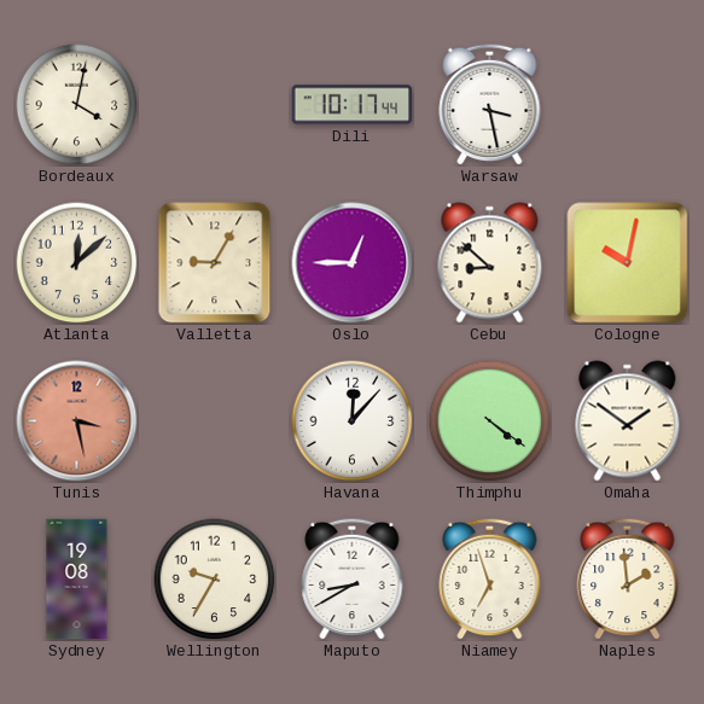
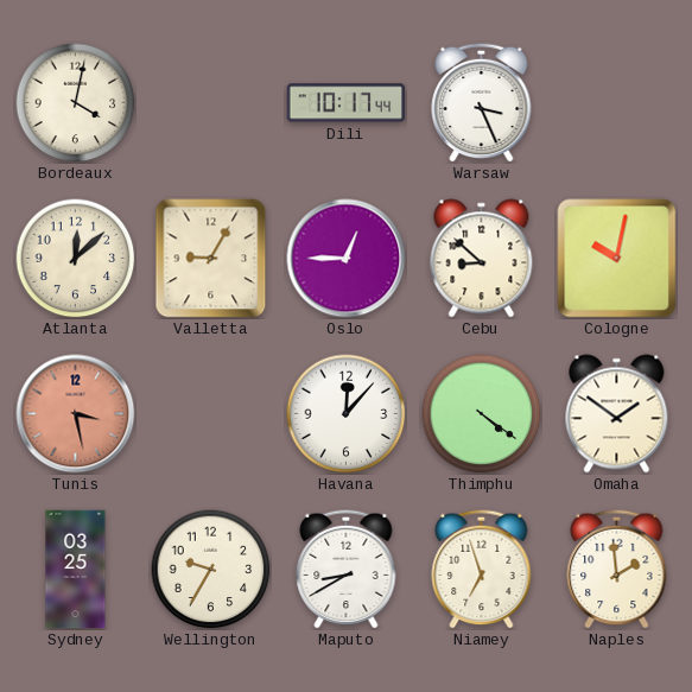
Warsaw: 3:28 -> 3:26 (482, 102)
Sydney: 19:08 -> 03:25 (76, 570)
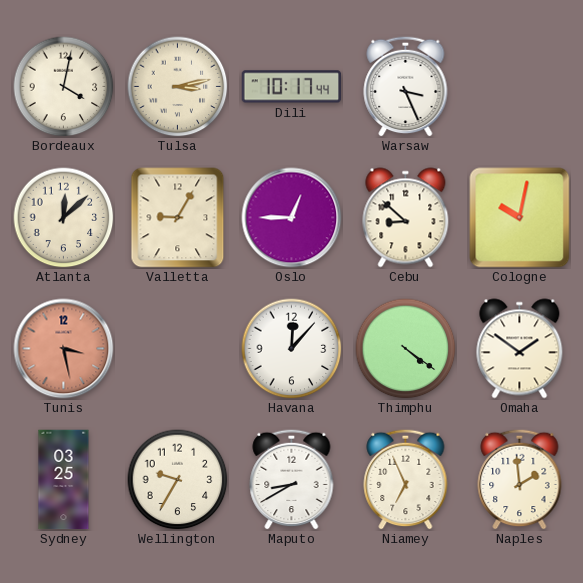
Tulsa: none -> 3:13 (178, 87)
Niamey: 6:57 -> 6:56 (406, 479)
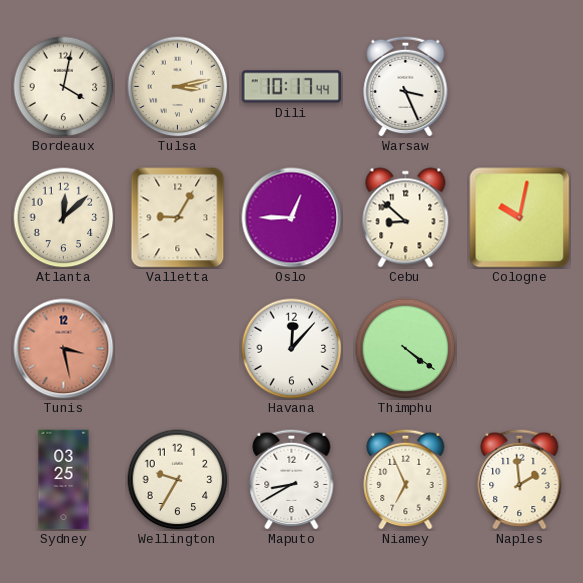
Omaha: 1:51 -> none (520, 349)
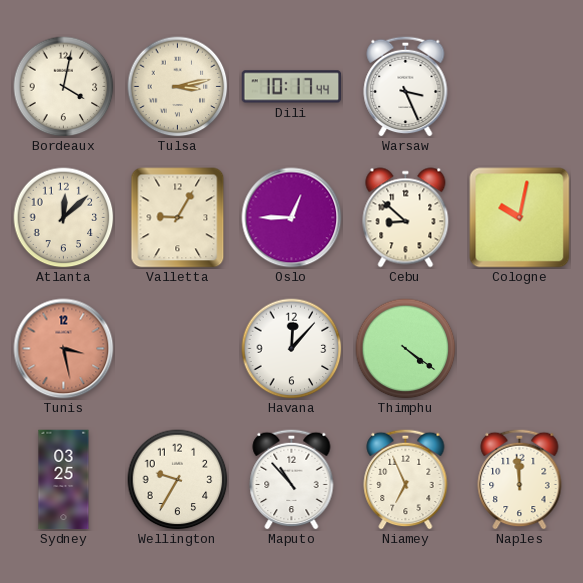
Maputo: 8:40 -> 10:53 (292, 479)
Naples: 1:59 -> 11:59 (520, 479)
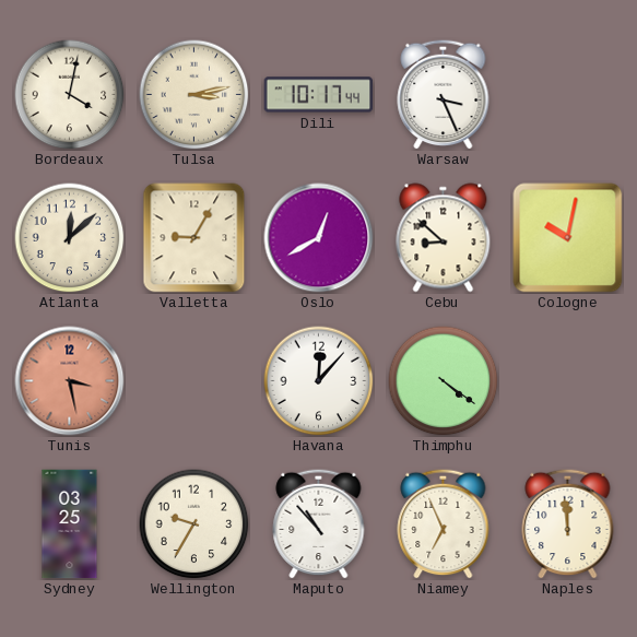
Oslo: 12:45 -> 12:40 (319, 238)
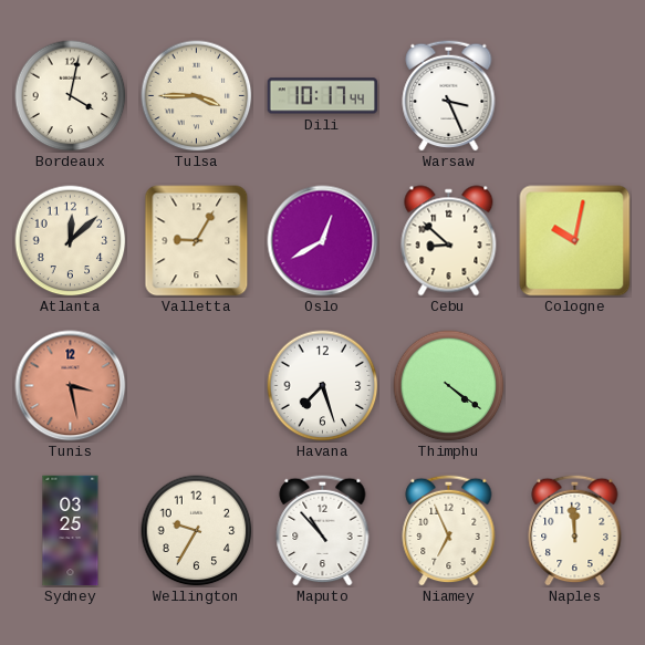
Tulsa: 3:13 -> 3:45 (197, 96)
Havana: 12:07 -> 7:27 (323, 386)
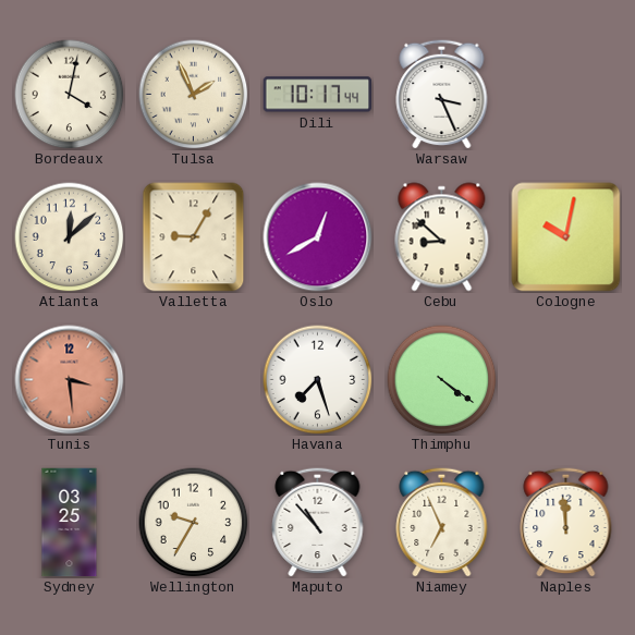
Tulsa: 3:45 -> 1:56 (194, 95)
Tunis: 3:28 -> 3:29 (70, 380)
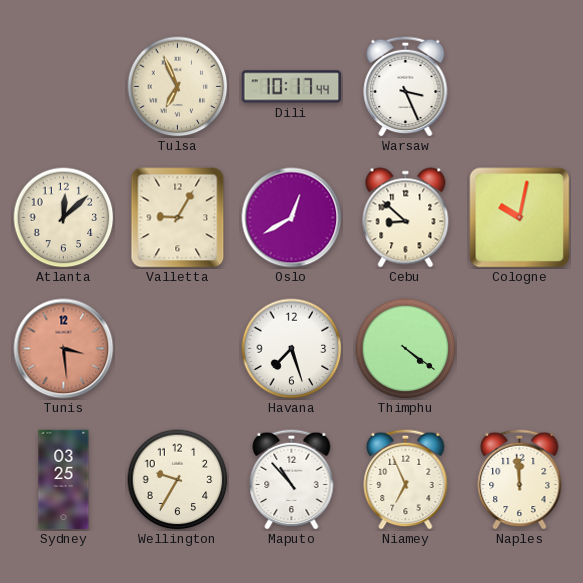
Bordeaux: 4:02 -> none (70, 95)
Tulsa: 1:56 -> 6:56 (178, 87)
